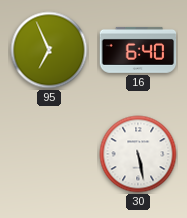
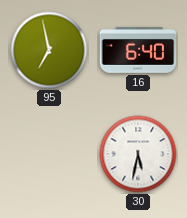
95: 6:56 -> 6:58 (49, 50)
30: 5:28 -> 5:32 (138, 154)
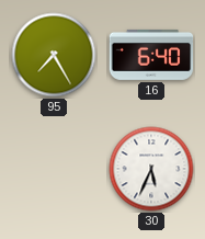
95: 6:58 -> 7:25 (54, 55)
30: 5:32 -> 5:34 (151, 169)
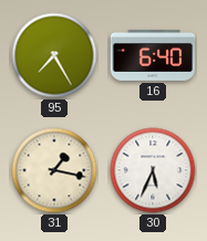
31: none -> 1:17 (54, 170)
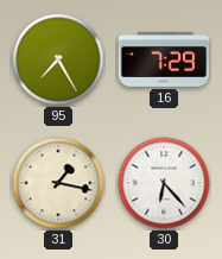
16: 6:40 -> 7:29 (164, 59)
30: 5:34 -> 6:23 (164, 183)
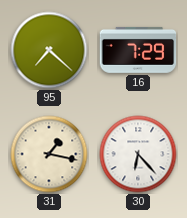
95: 7:25 -> 7:22 (49, 50)
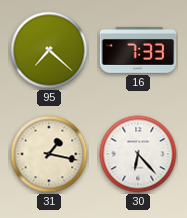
16: 7:29 -> 7:33 (138, 50)
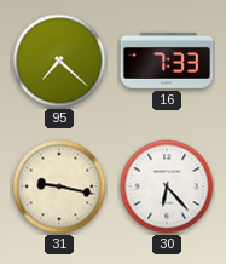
31: 1:17 -> 9:17 (59, 186)
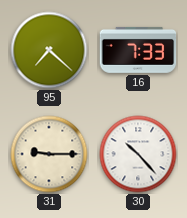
31: 9:17 -> 9:15 (49, 154)
30: 6:23 -> 10:23 (138, 154)
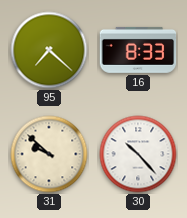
16: 7:33 -> 8:33 (138, 50)
31: 9:15 -> 9:52 (49, 154)
